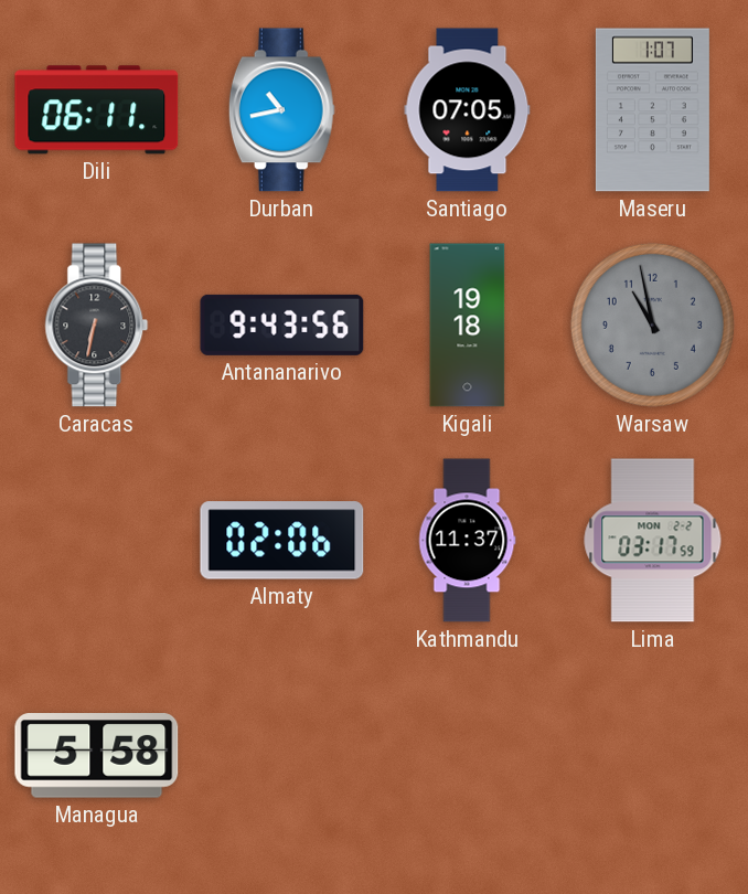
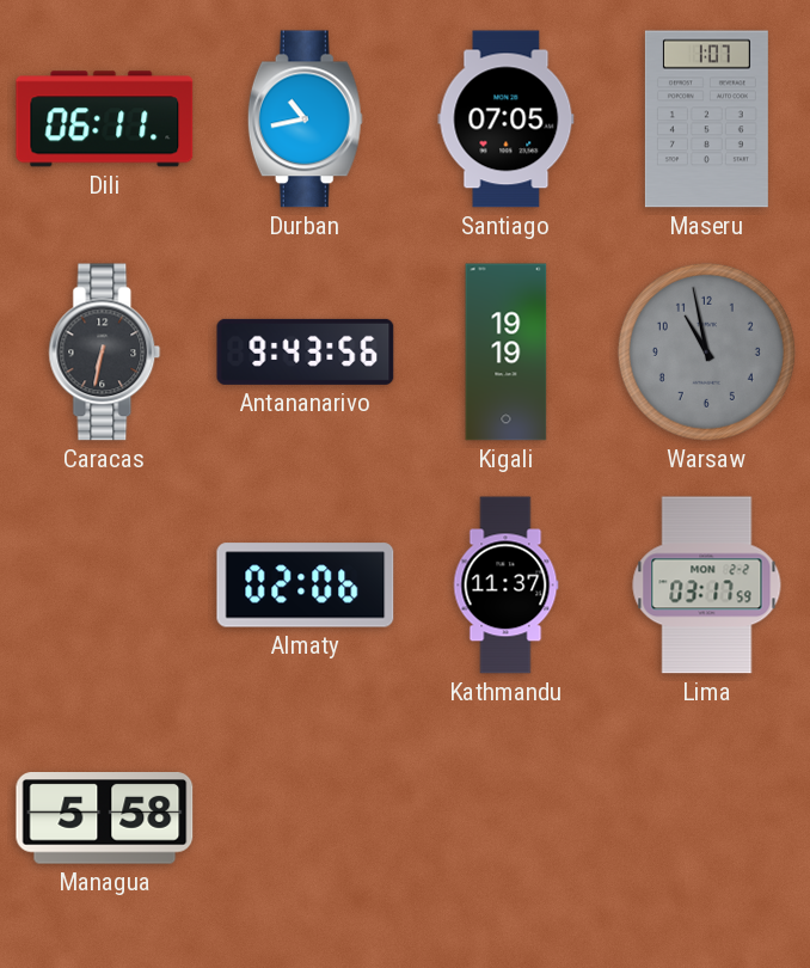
Kigali: 19:18 -> 19:19 (507, 353)
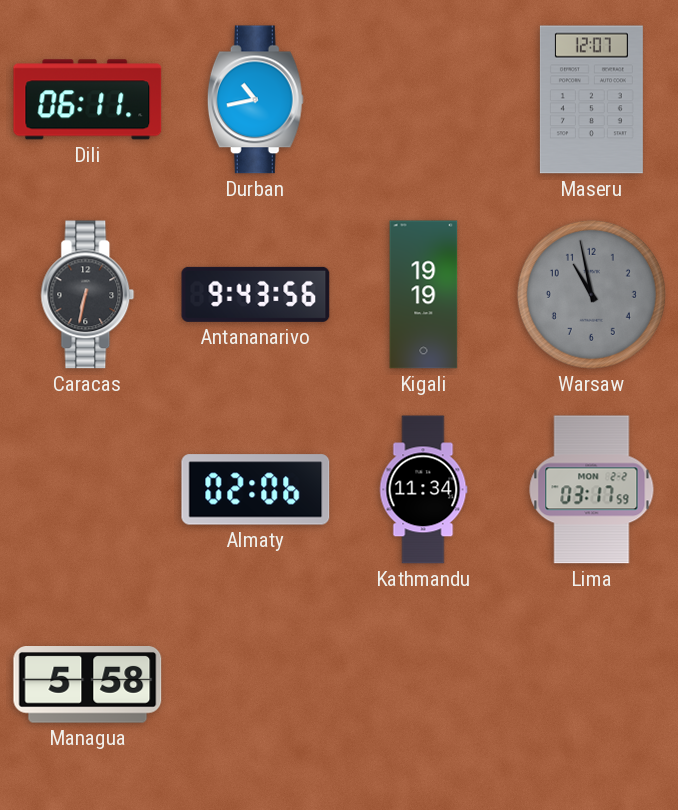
Santiago: 07:05 -> none (507, 120)
Maseru: 1:07 -> 12:07 (591, 100)
Kathmandu: 11:37 -> 11:34 (423, 490)
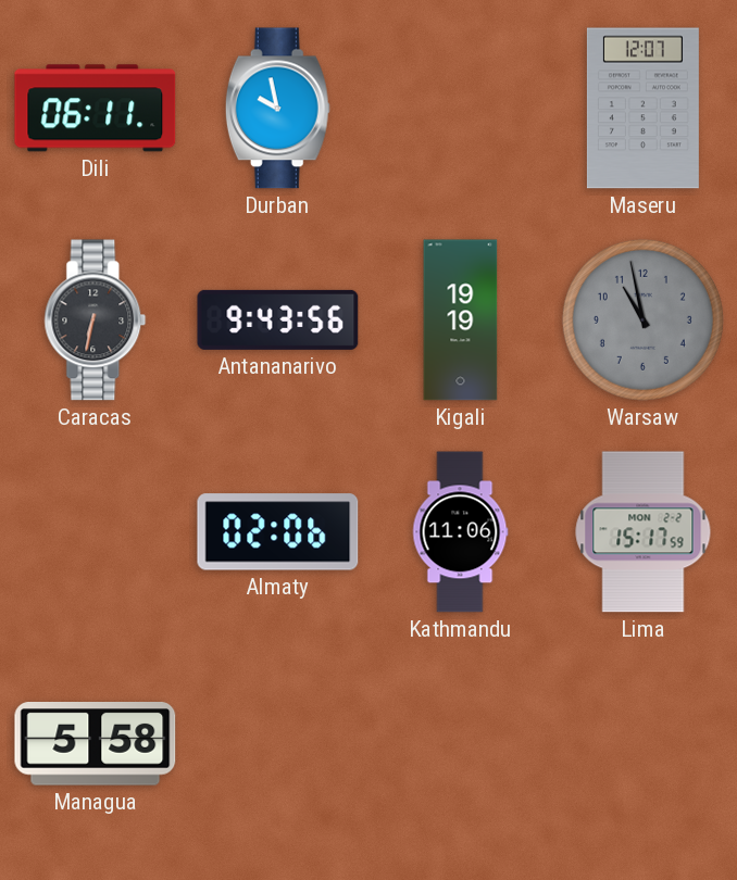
Durban: 10:43 -> 9:58 (277, 109)
Kathmandu: 11:34 -> 11:06 (460, 532)
Lima: 03:17 -> 15:17 (644, 532)
